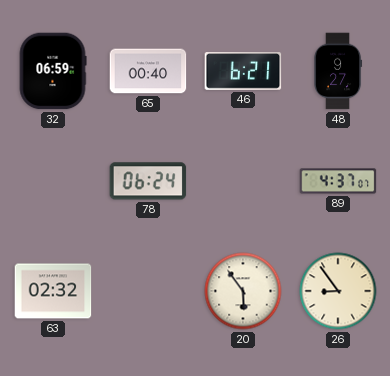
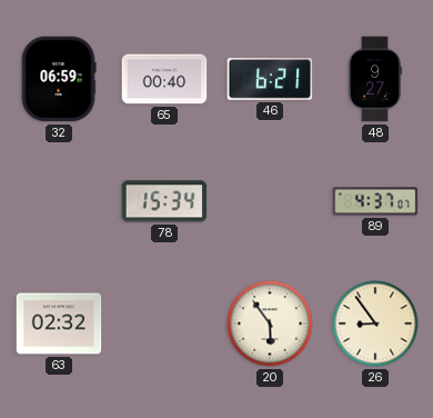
78: 06:24 -> 15:34 (164, 201)
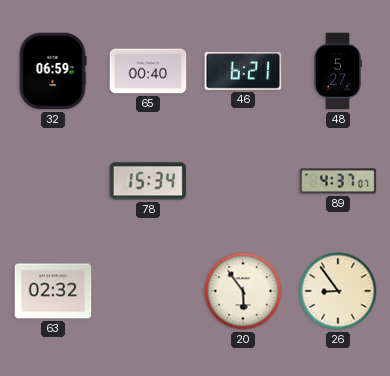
48: 9:27 -> 5:27 (339, 71)
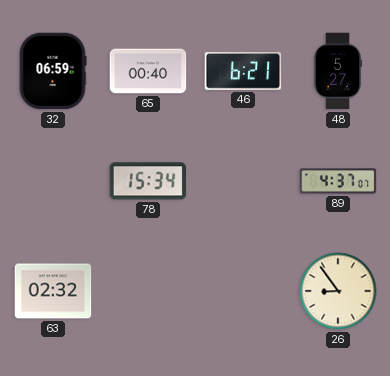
20: 5:54 -> none (243, 291)
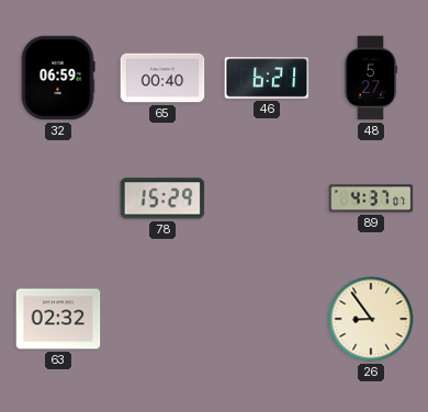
78: 15:34 -> 15:29 (162, 198)
